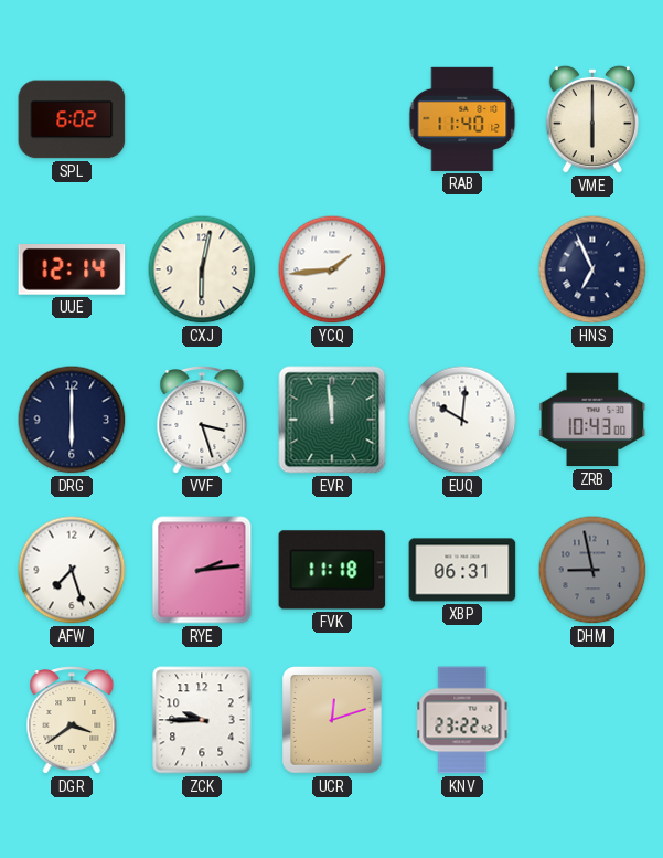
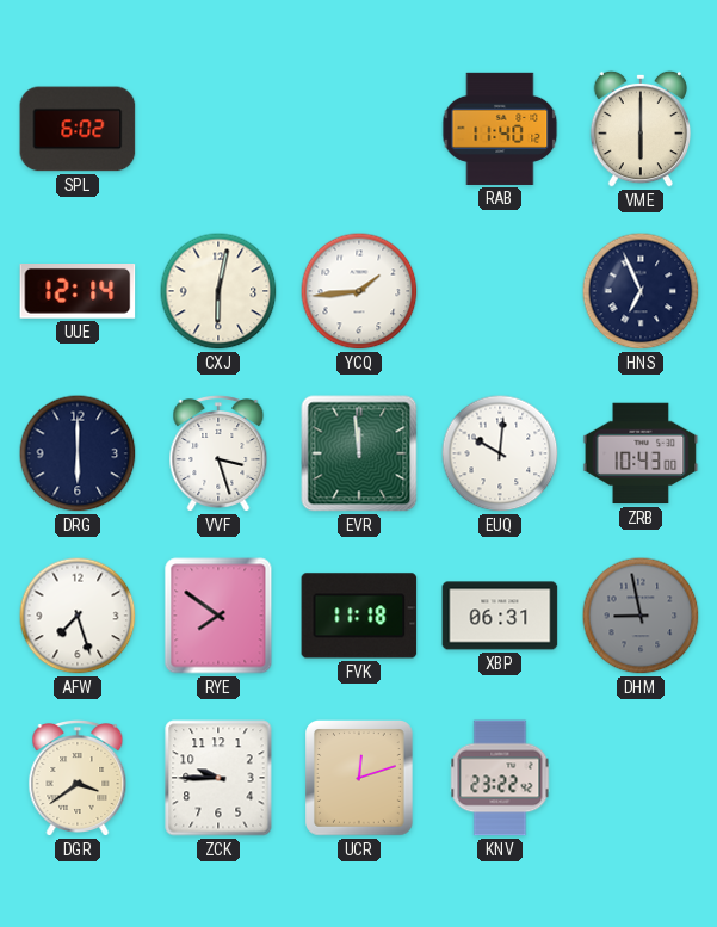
RYE: 2:14 -> 7:51 (218, 616)
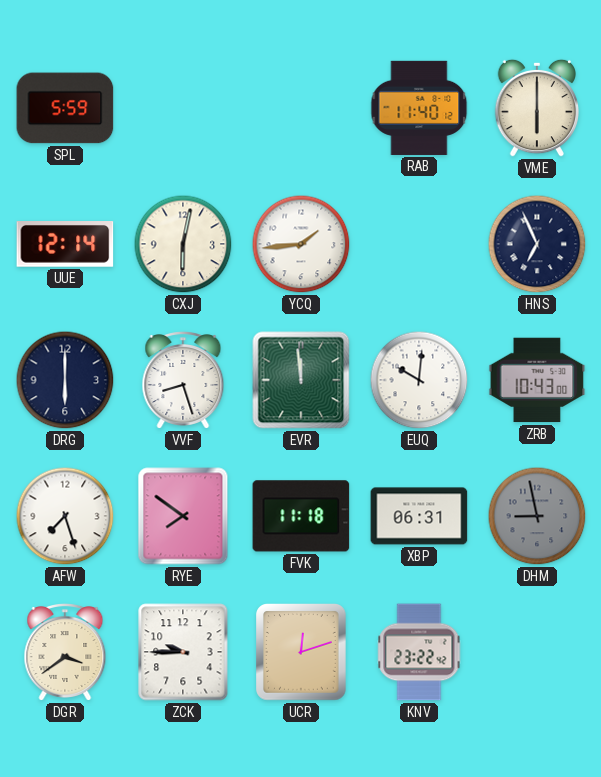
SPL: 6:02 -> 5:59 (65, 108)
VVF: 3:27 -> 8:27 (183, 381)
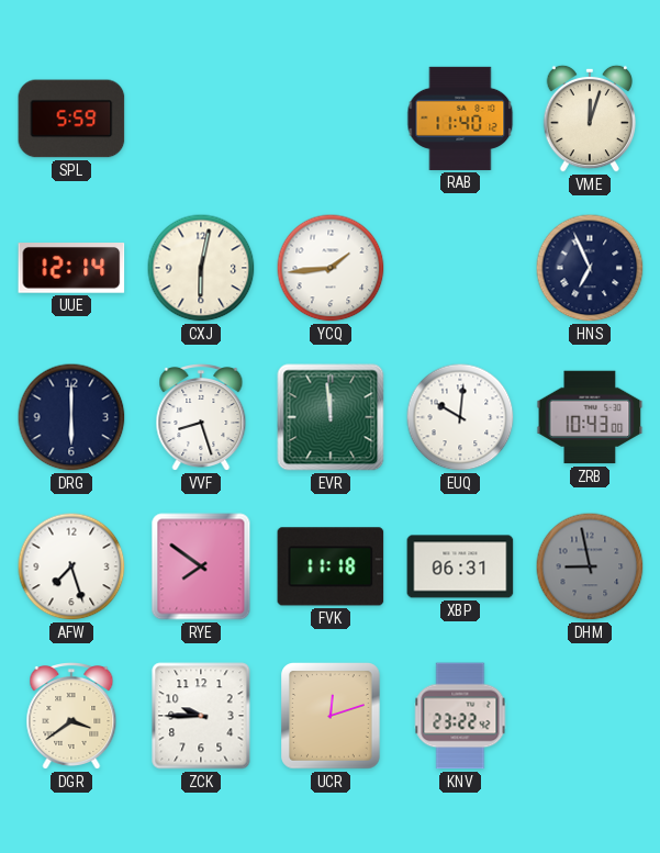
VME: 6:00 -> 12:03 (590, 119)
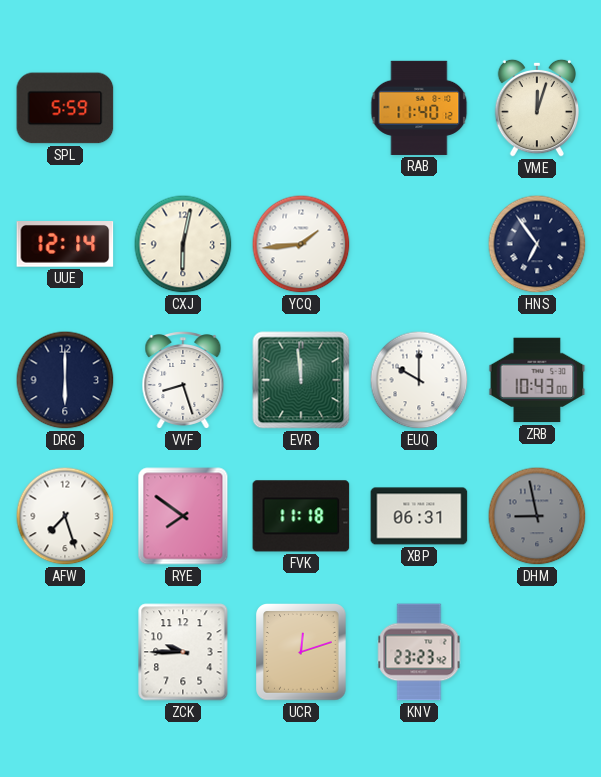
HNS: 6:56 -> 6:54 (537, 244)
EUQ: 10:01 -> 10:00 (419, 380)
DGR: 3:39 -> none (71, 717)
KNV: 23:22 -> 23:23 (419, 652)
